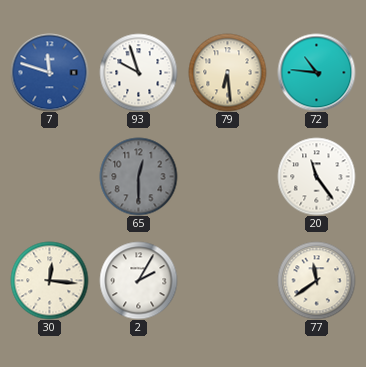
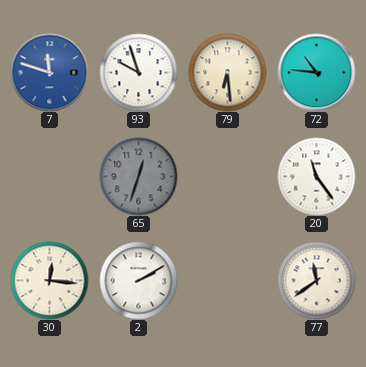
65: 12:30 -> 12:33 (138, 176)
2: 2:05 -> 2:10 (138, 280)
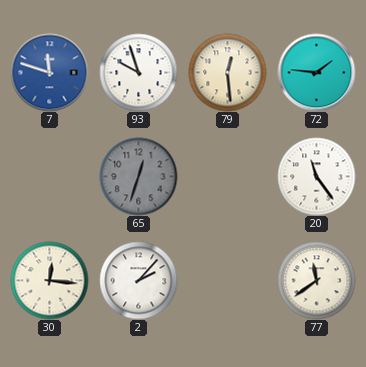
79: 6:29 -> 12:29 (227, 72)
72: 10:46 -> 1:46 (316, 72)
2: 2:10 -> 2:07 (138, 280)
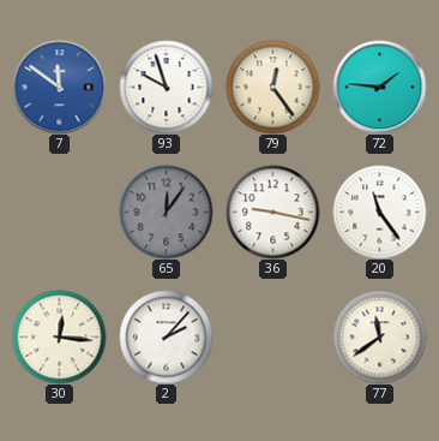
7: 11:48 -> 11:51 (59, 87)
79: 12:29 -> 12:24 (272, 87)
65: 12:33 -> 12:06 (166, 211)
36: none -> 9:17 (272, 211)
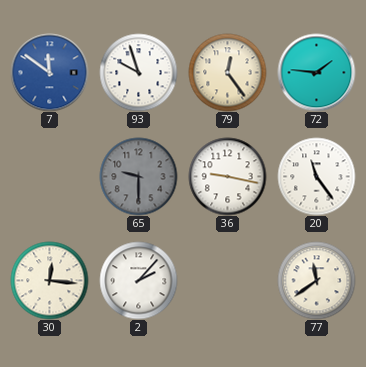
65: 12:06 -> 9:30 (138, 176)
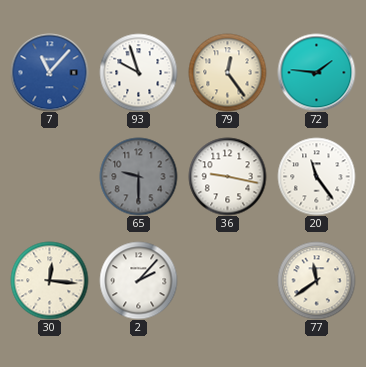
7: 11:51 -> 11:07 (49, 72)
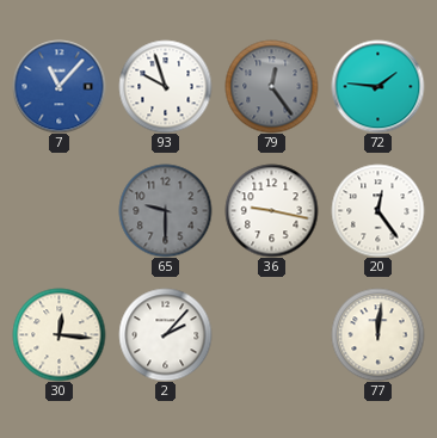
79 dial: cream -> grey (271, 86)
20: 11:24 -> 12:24 (377, 210)
77: 11:39 -> 12:01 (377, 334)
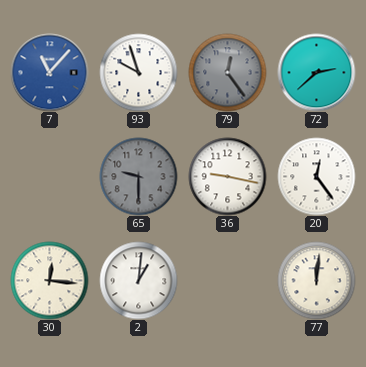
72: 1:46 -> 2:38 (316, 72)
2: 2:07 -> 1:01 (138, 280)
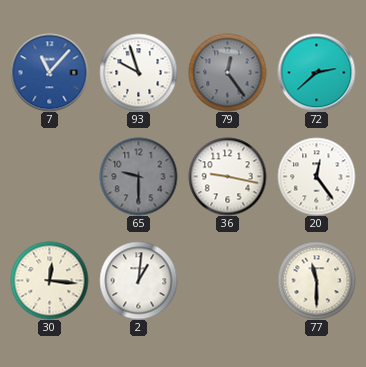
77: 12:01 -> 11:30 (316, 280)
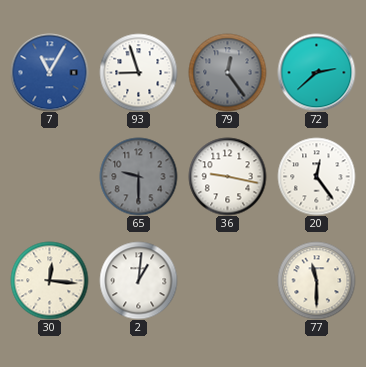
7: 11:07 -> 11:05 (49, 72)
93: 9:57 -> 8:57 (138, 72)
